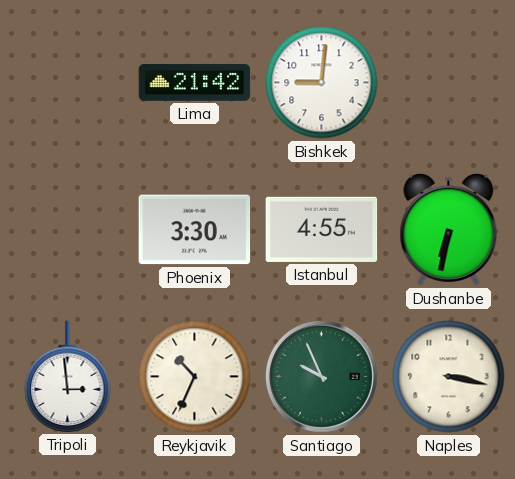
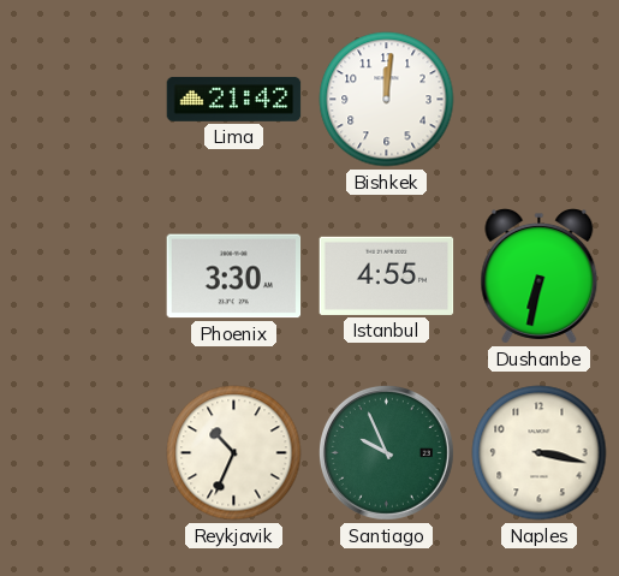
Bishkek: 9:01 -> 12:01 (387, 100)
Tripoli: 2:59 -> none (68, 376)
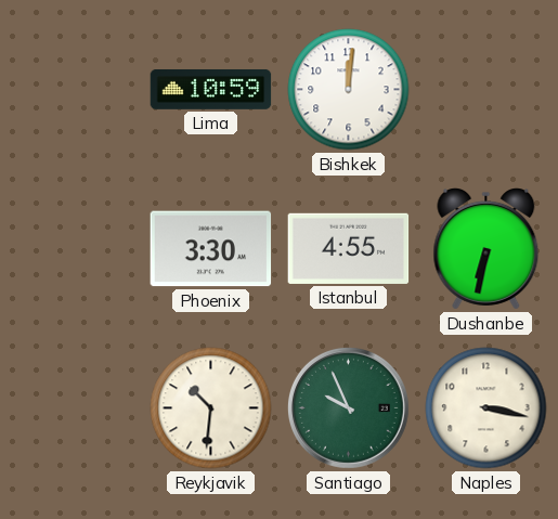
Lima: 21:42 -> 10:59 (211, 89)
Reykjavik: 10:34 -> 10:31 (211, 408)
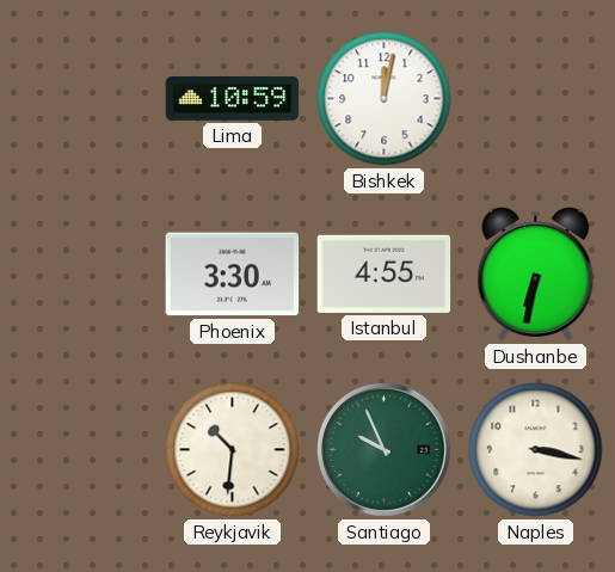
Bishkek: 12:01 -> 12:02 (385, 99)
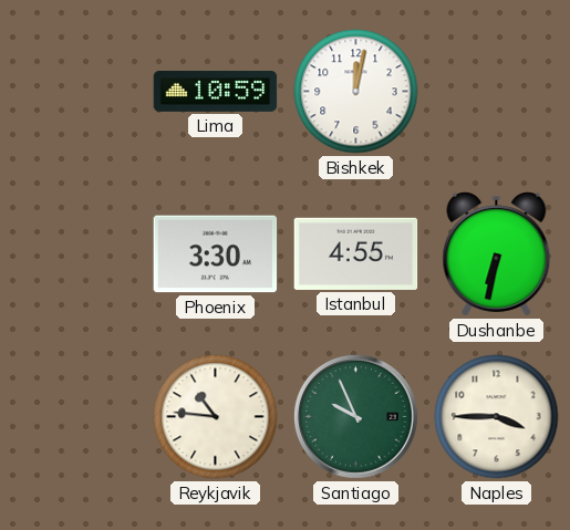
Reykjavik: 10:31 -> 10:46 (216, 417)
Naples: 3:17 -> 3:45 (497, 417)
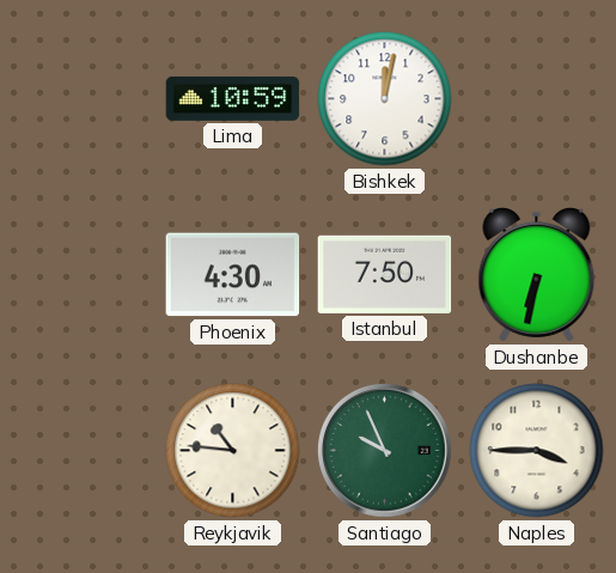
Phoenix: 3:30 -> 4:30 (233, 275)
Istanbul: 4:55 -> 7:50 (385, 274)
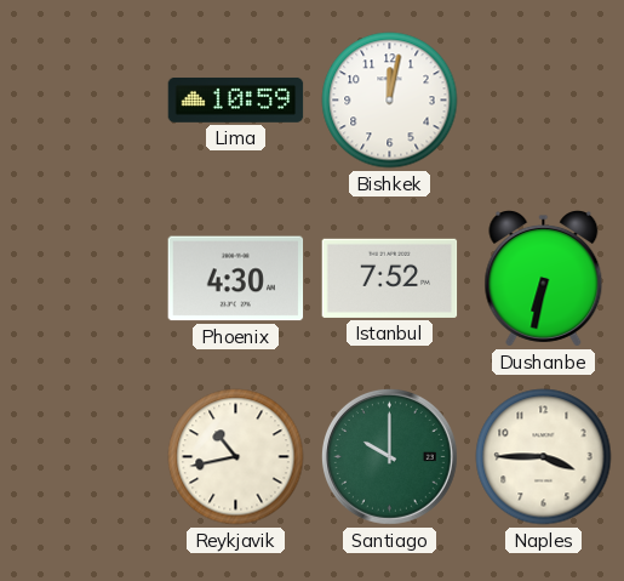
Istanbul: 7:50 -> 7:52 (390, 278)
Reykjavik: 10:46 -> 10:43 (236, 457)
Santiago: 9:56 -> 10:00 (389, 456)
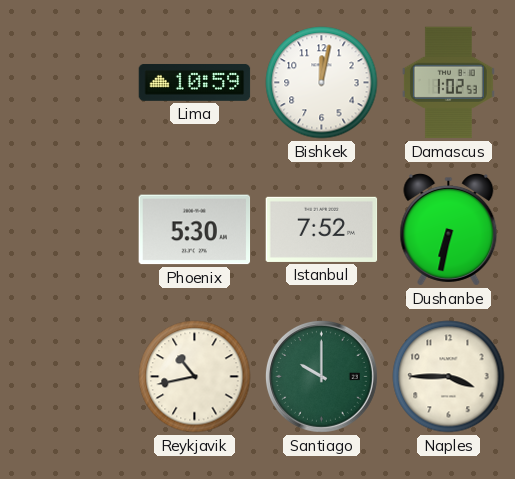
Damascus: none -> 1:02 (448, 83)
Phoenix: 4:30 -> 5:30 (195, 230)
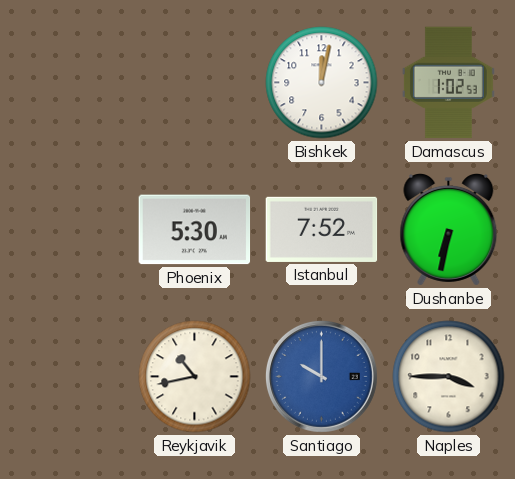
Lima: 10:59 -> none (195, 82)
Santiago dial: green -> blue (321, 376)
